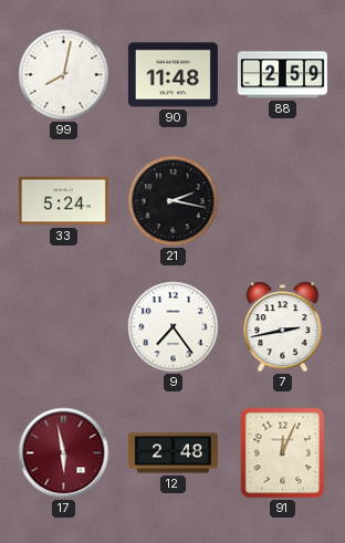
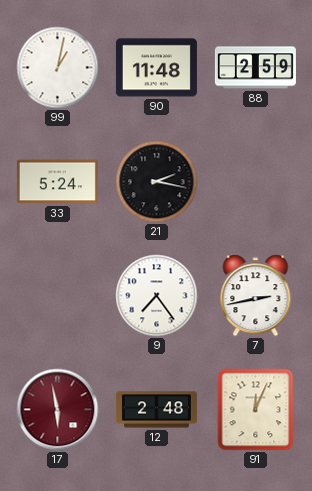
99: 8:02 -> 1:02 (58, 68)
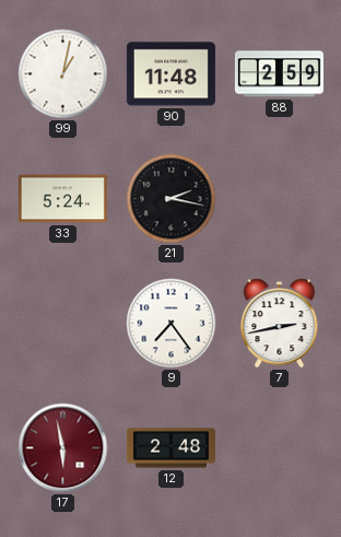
91: 12:04 -> none (256, 410)
